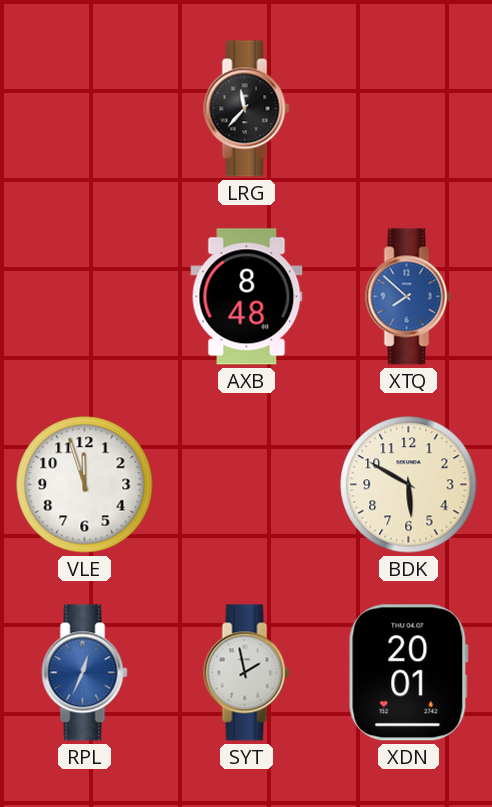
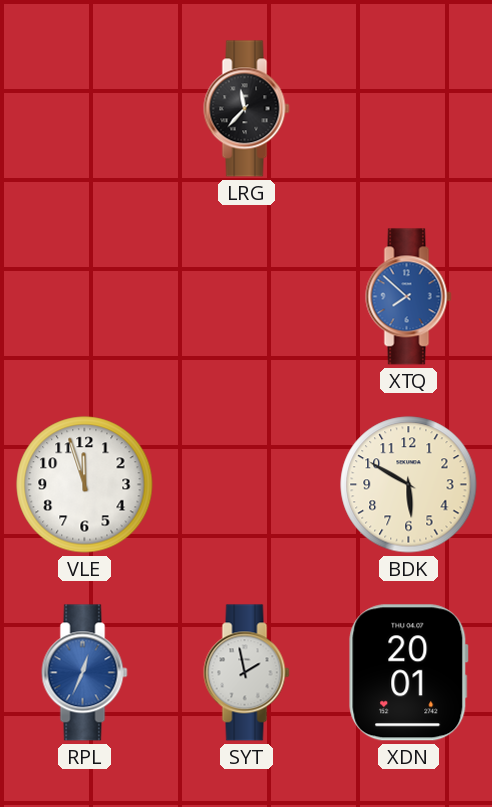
AXB: 8:48 -> none (247, 297)
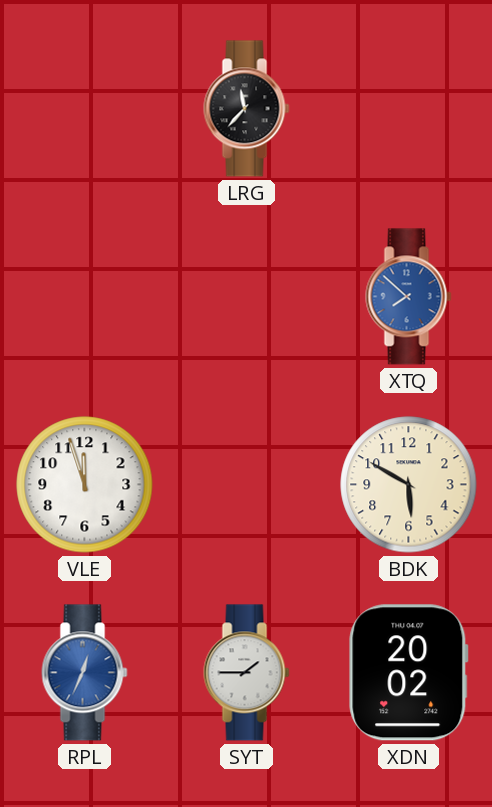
SYT: 1:58 -> 1:45 (247, 673)
XDN: 20:01 -> 20:02 (409, 673)
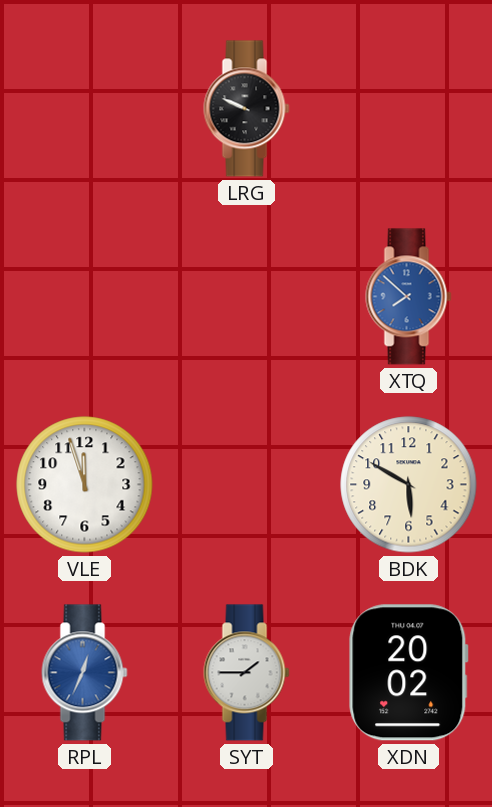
LRG: 11:37 -> 9:49 (247, 109)
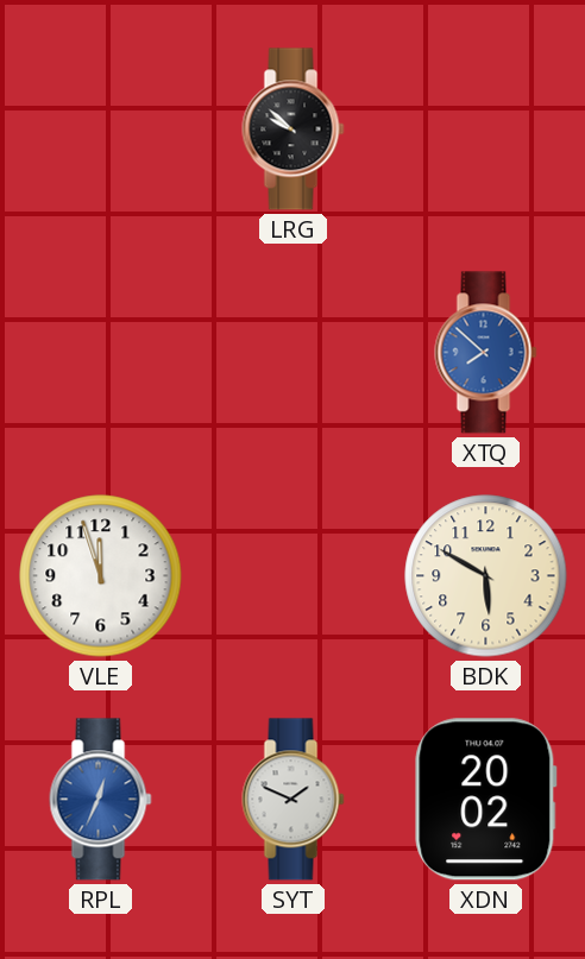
LRG: 9:49 -> 9:52 (294, 130)
SYT: 1:45 -> 1:49 (294, 800)
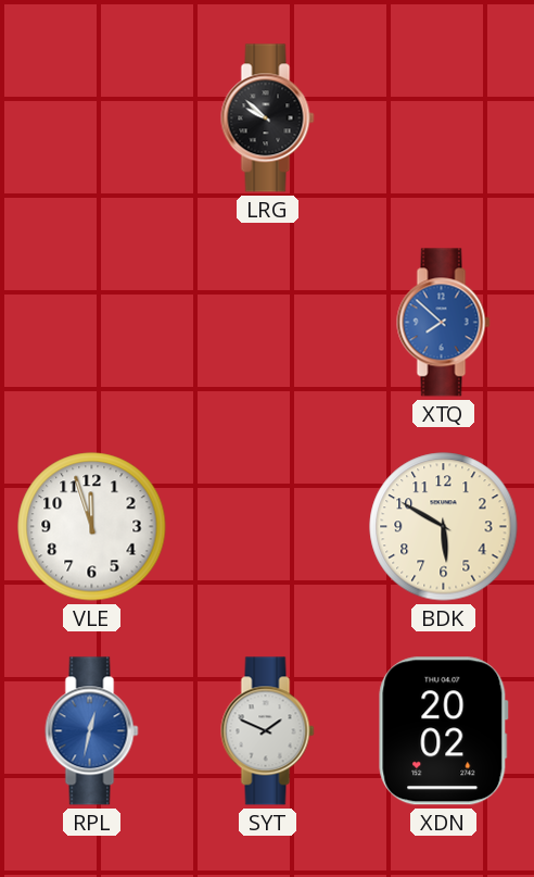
RPL: 12:34 -> 12:32 (92, 731)
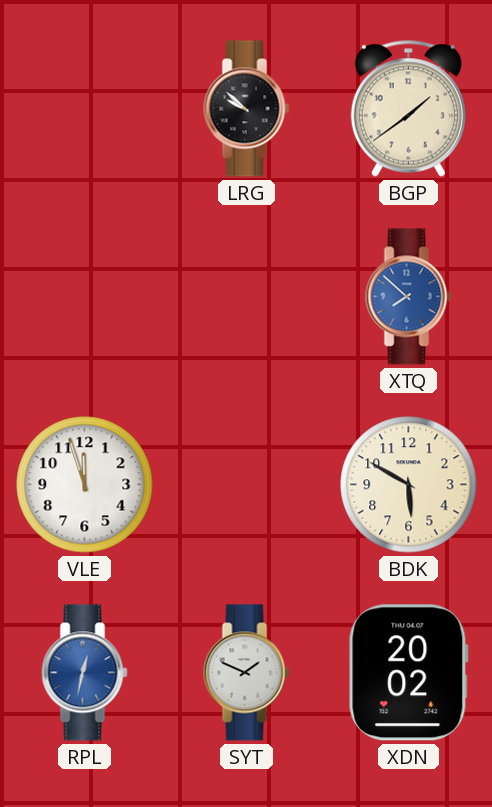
BGP: none -> 1:39 (408, 108)
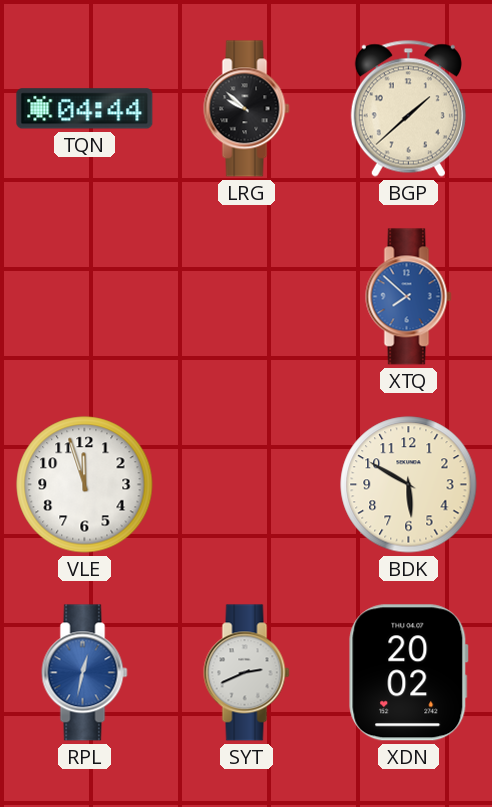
TQN: none -> 04:44 (85, 109)
BGP: 1:39 -> 1:38 (408, 108)
SYT: 1:49 -> 2:41 (247, 673)
